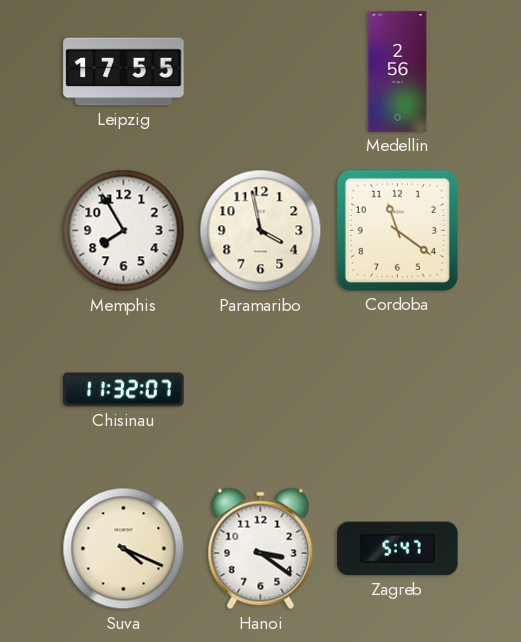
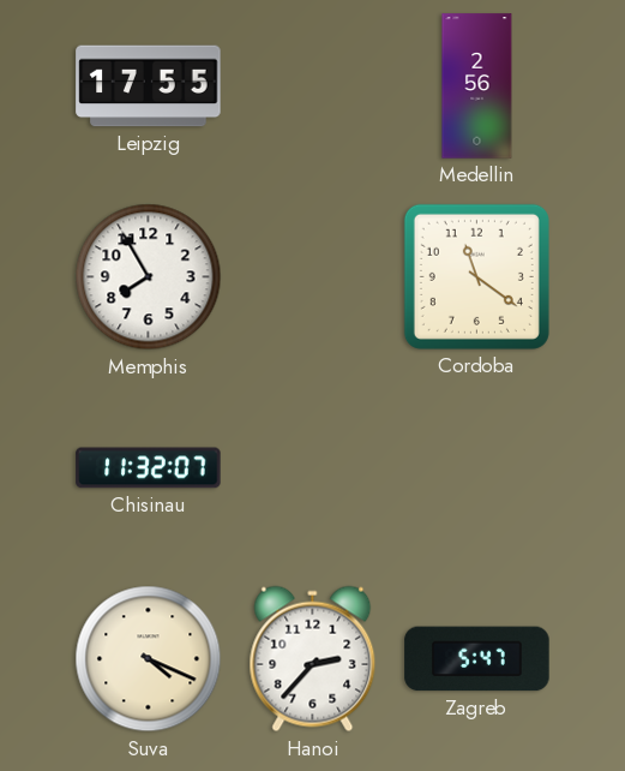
Paramaribo: 3:58 -> none (261, 231)
Hanoi: 3:21 -> 2:37 (313, 659)
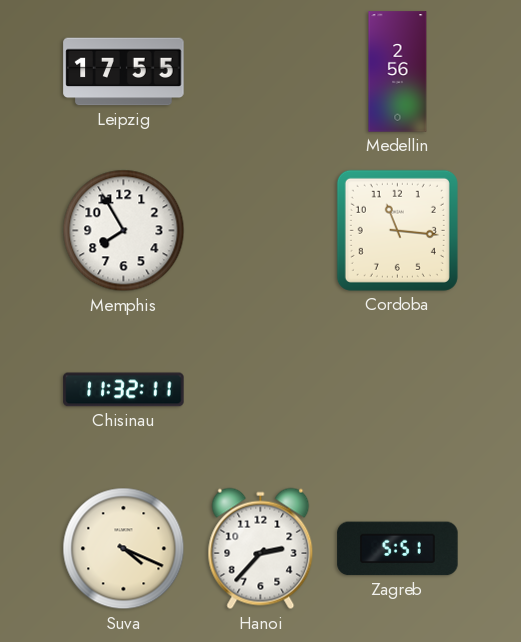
Cordoba: 11:21 -> 11:16 (397, 230)
Chisinau: 11:32:07 -> 11:32:11 (124, 390)
Zagreb: 5:47 -> 5:51 (398, 549)
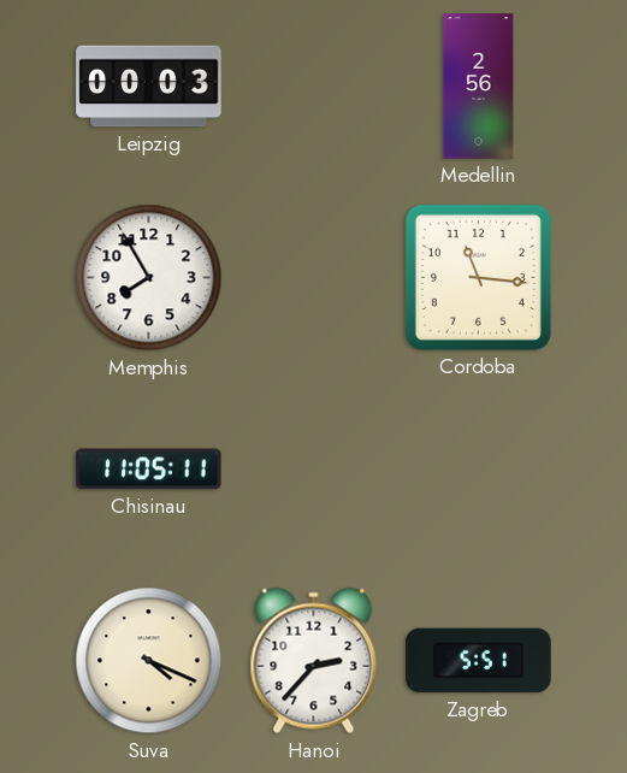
Leipzig: 17:55 -> 00:03 (149, 87)
Chisinau: 11:32 -> 11:05 (149, 470)
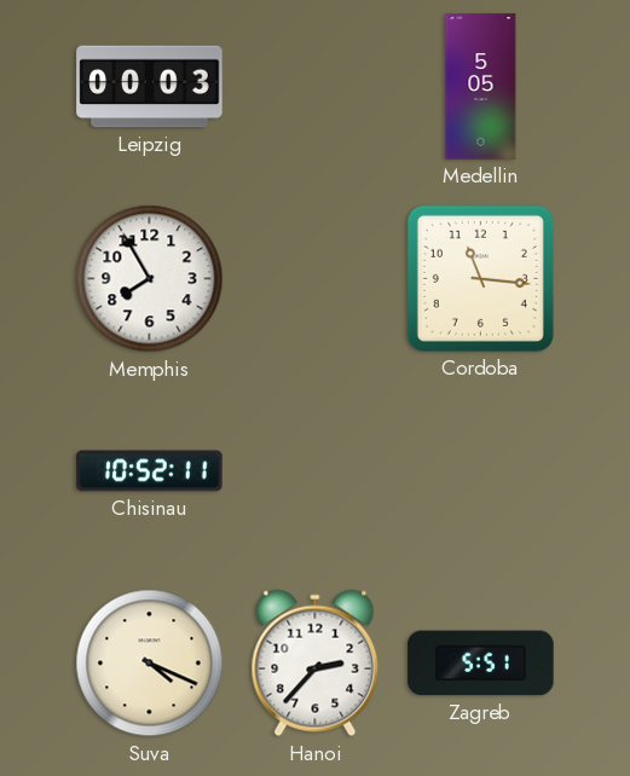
Medellin: 2:56 -> 5:05 (481, 87)
Chisinau: 11:05 -> 10:52 (150, 471)
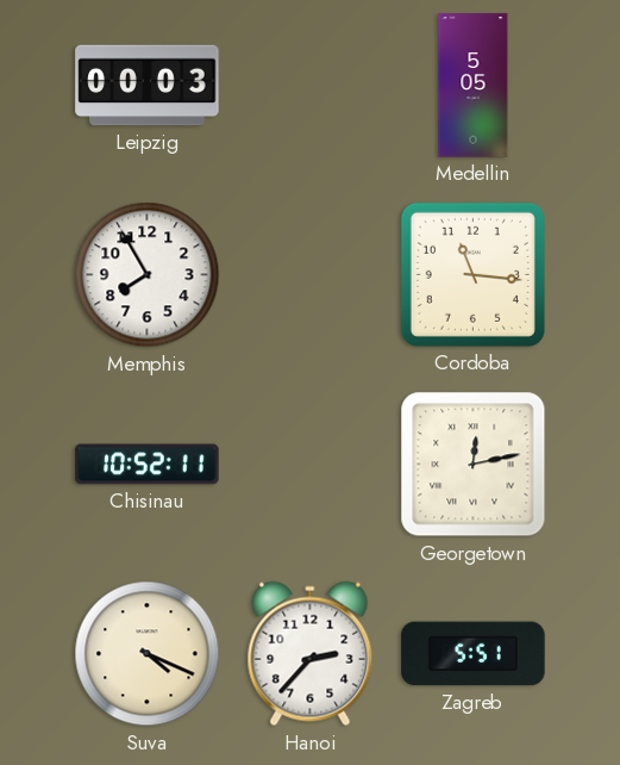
Georgetown: none -> 12:13 (474, 465)
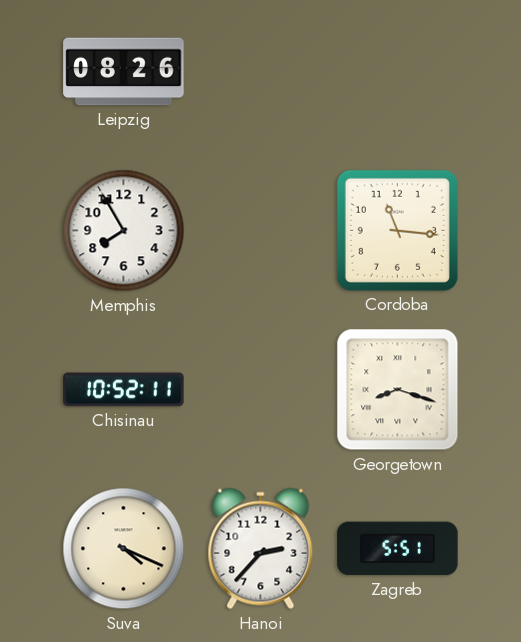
Leipzig: 00:03 -> 08:26 (124, 72)
Medellin: 5:05 -> none (474, 86)
Georgetown: 12:13 -> 8:18 (398, 390)
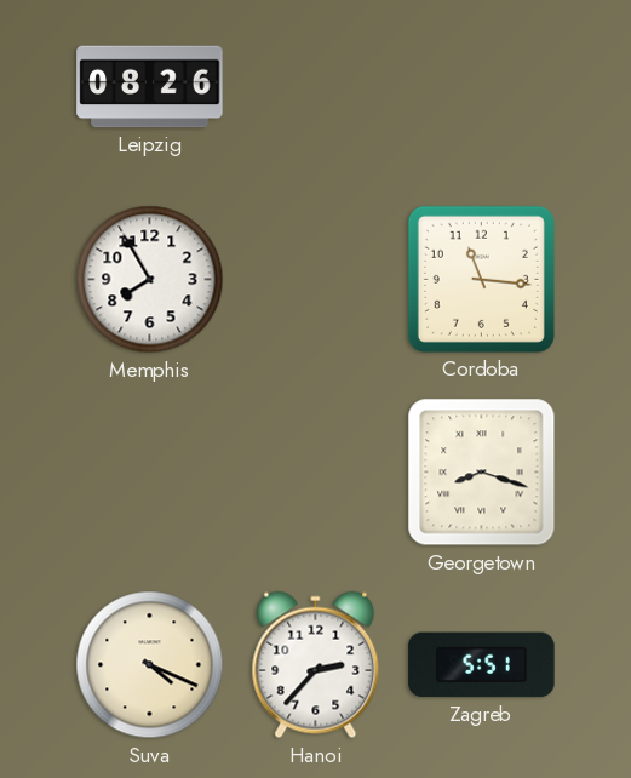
Chisinau: 10:52 -> none (124, 390)
